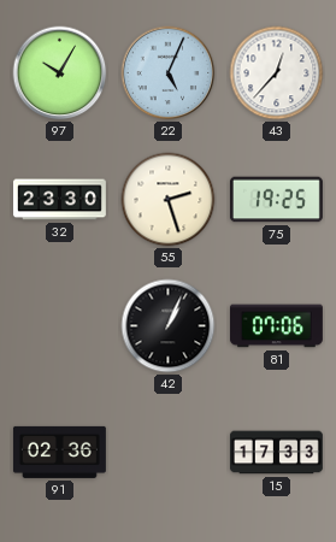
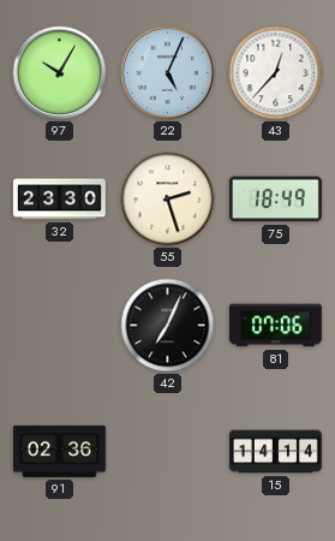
75: 19:25 -> 18:49 (275, 200)
42: 1:04 -> 7:04 (168, 326)
15: 17:33 -> 14:14 (275, 452)
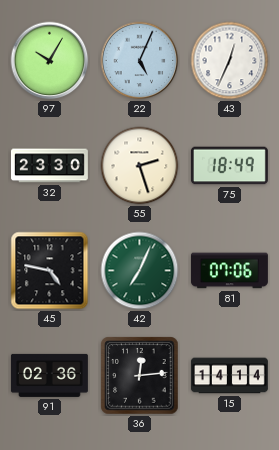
43: 12:37 -> 12:34 (230, 61)
45: none -> 4:47 (50, 271)
42 dial: black -> green (140, 271)
36: none -> 12:14 (140, 376)
